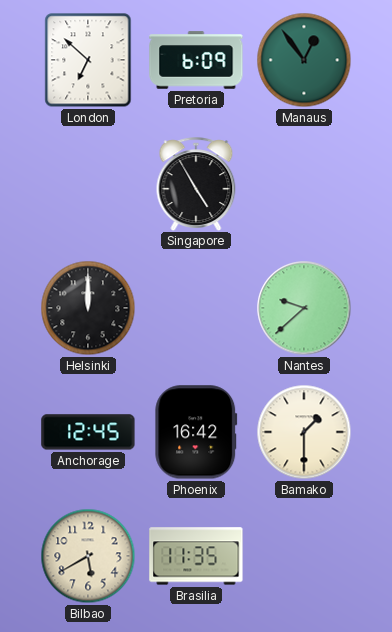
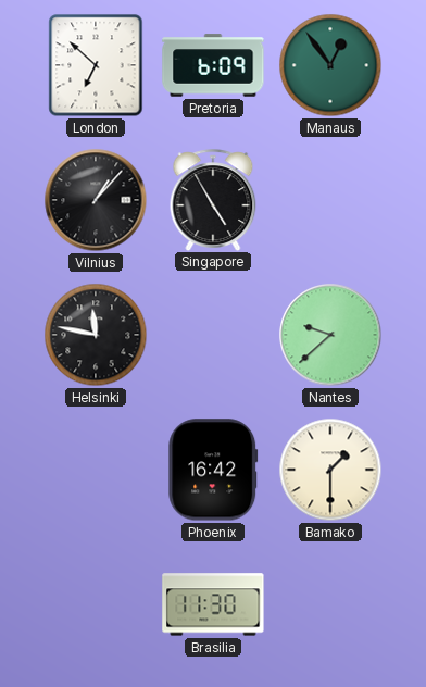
Vilnius: none -> 1:07 (96, 200)
Helsinki: 12:00 -> 11:47 (96, 335)
Anchorage: 12:45 -> none (88, 432)
Bilbao: 5:40 -> none (88, 556)
Brasilia: 11:35 -> 11:30 (213, 604)
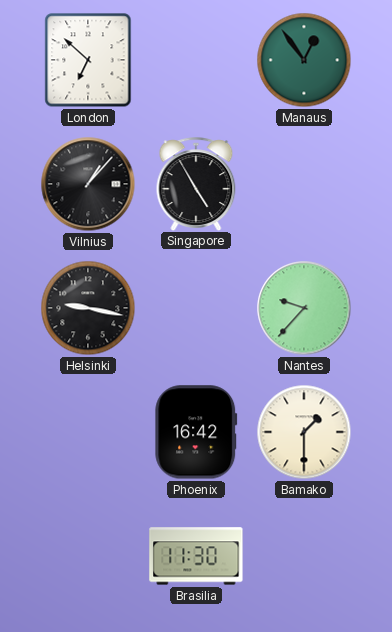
Pretoria: 6:09 -> none (213, 65)
Helsinki: 11:47 -> 9:17 (88, 308)
Nantes: 9:38 -> 9:37 (304, 308)
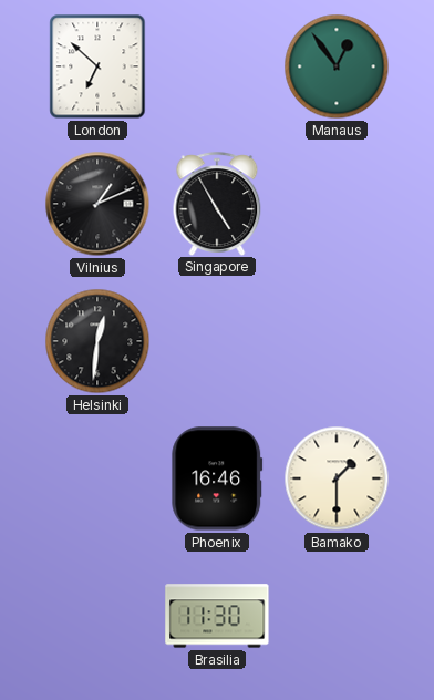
Vilnius: 1:07 -> 1:11 (97, 204)
Helsinki: 9:17 -> 12:31 (97, 341)
Nantes: 9:37 -> none (304, 308)
Phoenix: 16:42 -> 16:46 (217, 478)
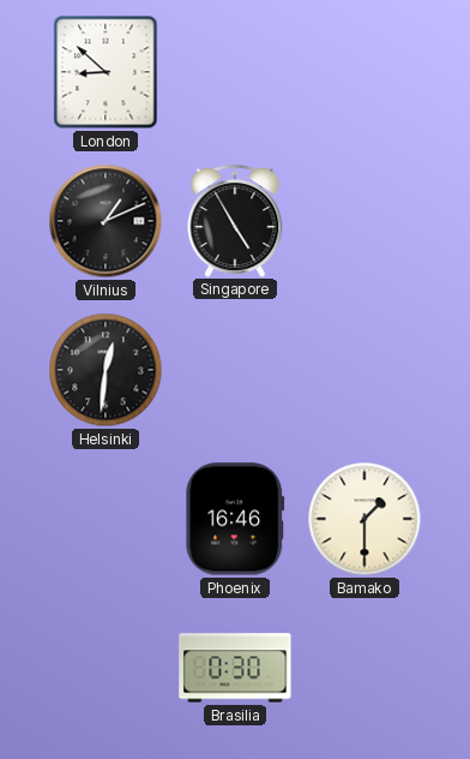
London: 6:52 -> 8:52 (106, 72)
Manaus: 12:54 -> none (337, 66)
Brasilia: 11:30 -> 0:30 (235, 668)
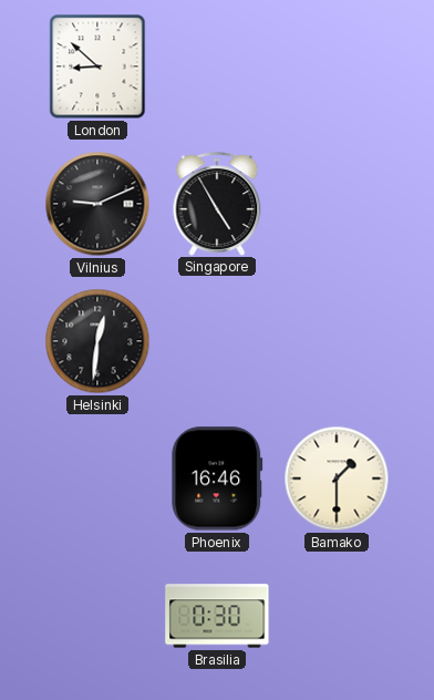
Vilnius: 1:11 -> 9:11 (97, 204)
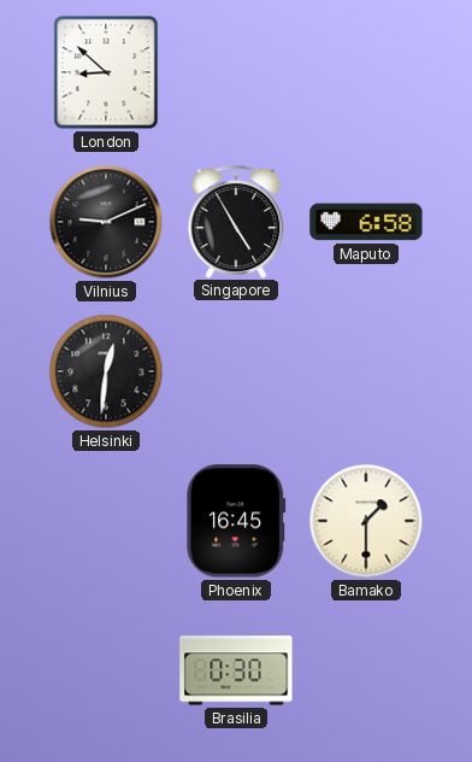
Maputo: none -> 6:58 (366, 222)
Phoenix: 16:46 -> 16:45 (236, 521)
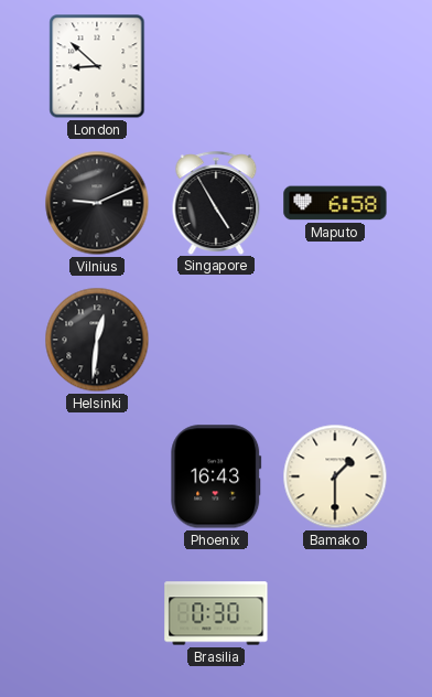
Phoenix: 16:45 -> 16:43 (216, 476)
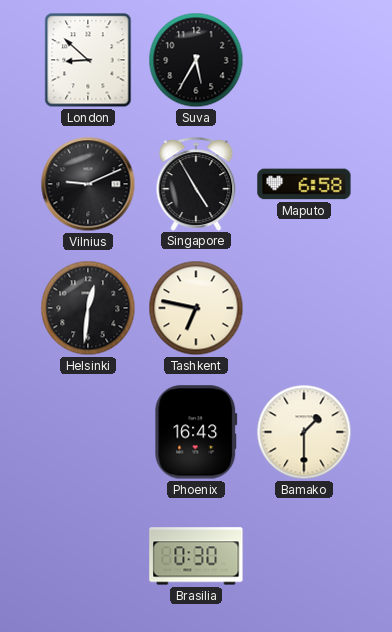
Suva: none -> 5:35 (196, 60)
Tashkent: none -> 6:47 (196, 308)
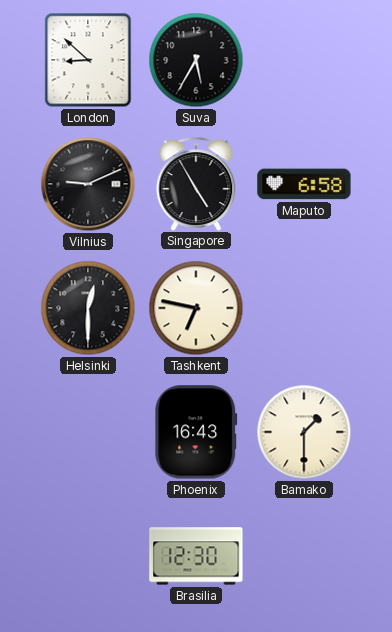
Helsinki: 12:31 -> 12:30 (88, 308)
Brasilia: 0:30 -> 12:30 (196, 556)
